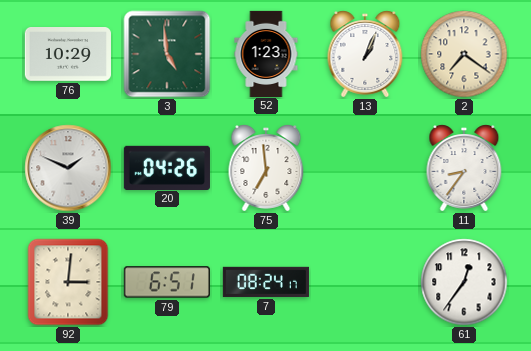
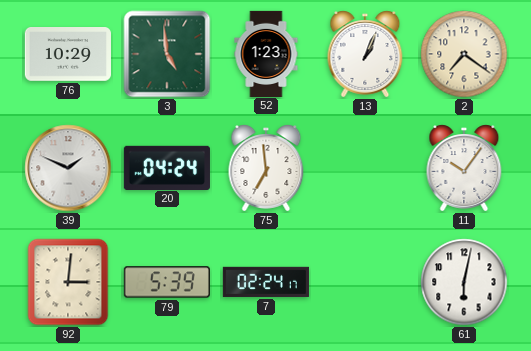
20: 04:26 -> 04:24 (167, 167)
11: 8:36 -> 10:06 (464, 168)
79: 6:51 -> 5:39 (167, 282)
7: 08:24 -> 02:24 (266, 282)
61: 12:36 -> 6:02 (464, 282)
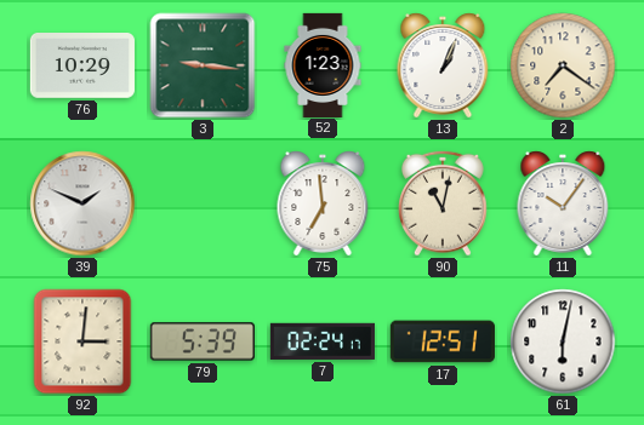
3: 4:59 -> 9:16 (203, 65)
20: 04:24 -> none (167, 167)
90: none -> 11:02 (444, 203)
17: none -> 12:51 (443, 341)
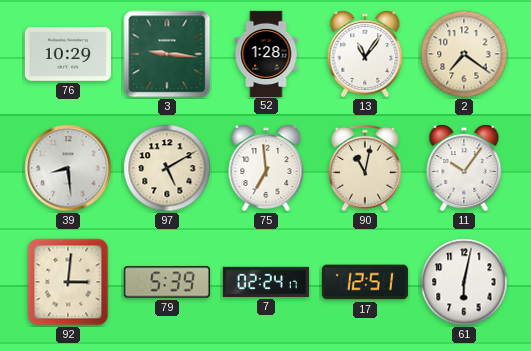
52: 1:23 -> 1:28 (266, 53)
13: 1:04 -> 11:06 (365, 54)
39: 1:49 -> 8:29 (68, 168)
97: none -> 5:10 (167, 168)
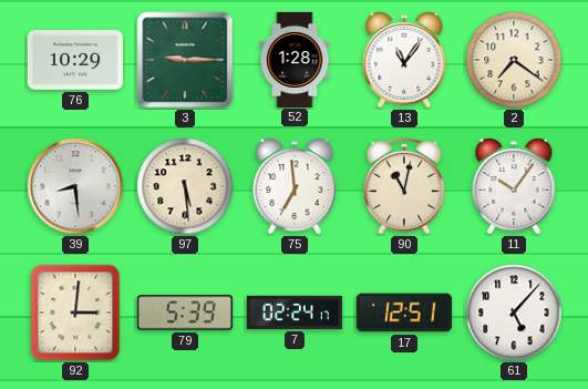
3: 9:16 -> 9:15 (185, 60)
97: 5:10 -> 5:29 (185, 186)
61: 6:02 -> 5:07 (514, 313)
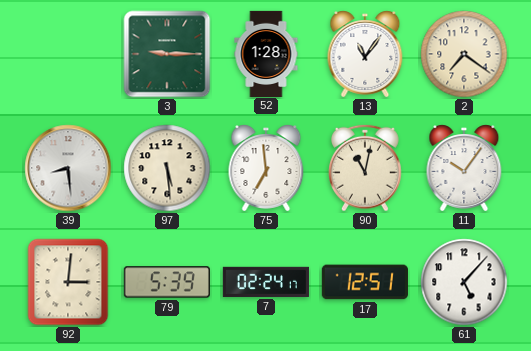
76: 10:29 -> none (75, 61)
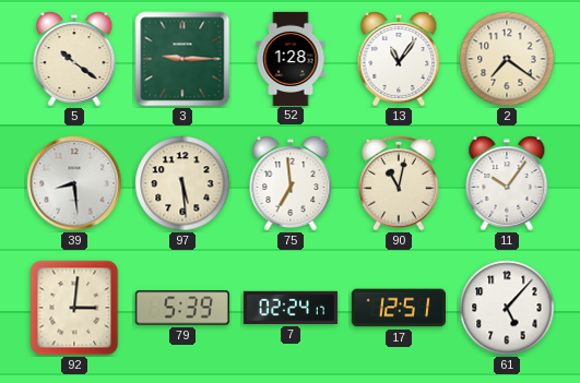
5: none -> 10:21 (74, 59)
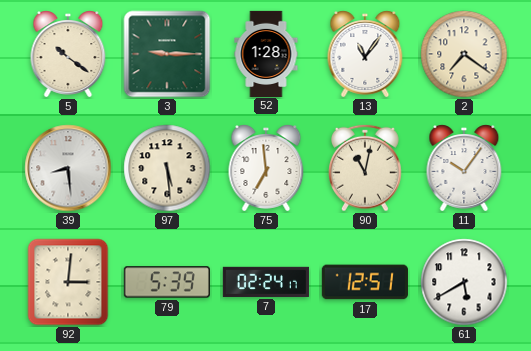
61: 5:07 -> 5:40 (464, 282)
